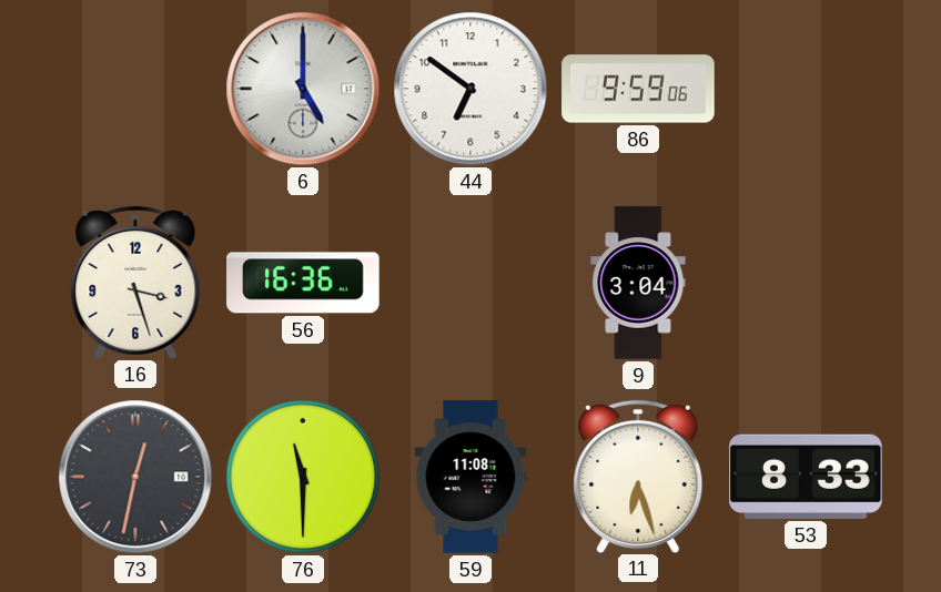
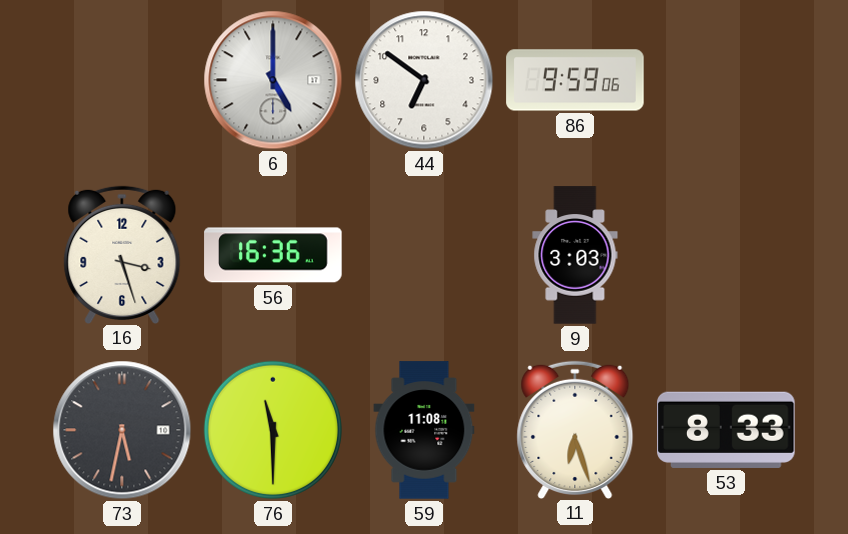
9: 3:04 -> 3:03 (575, 255)
73: 12:32 -> 5:32 (122, 430)
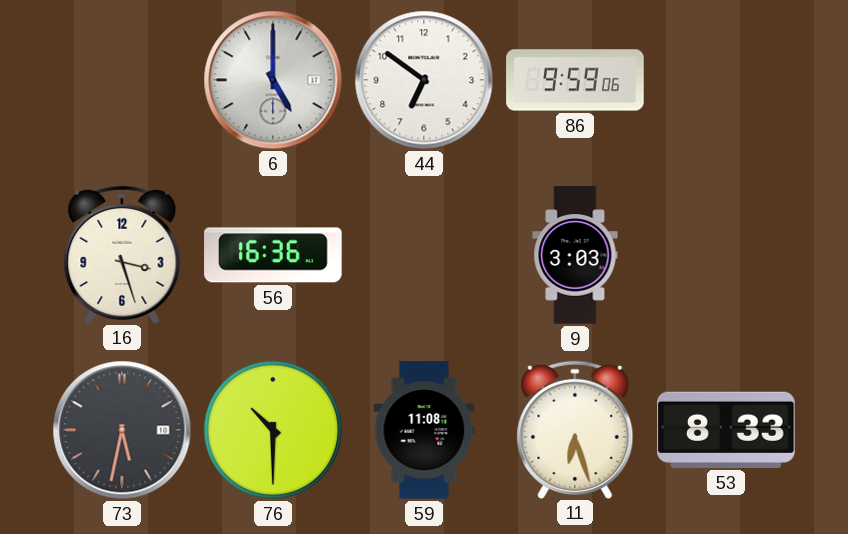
76: 11:30 -> 10:30 (273, 430)
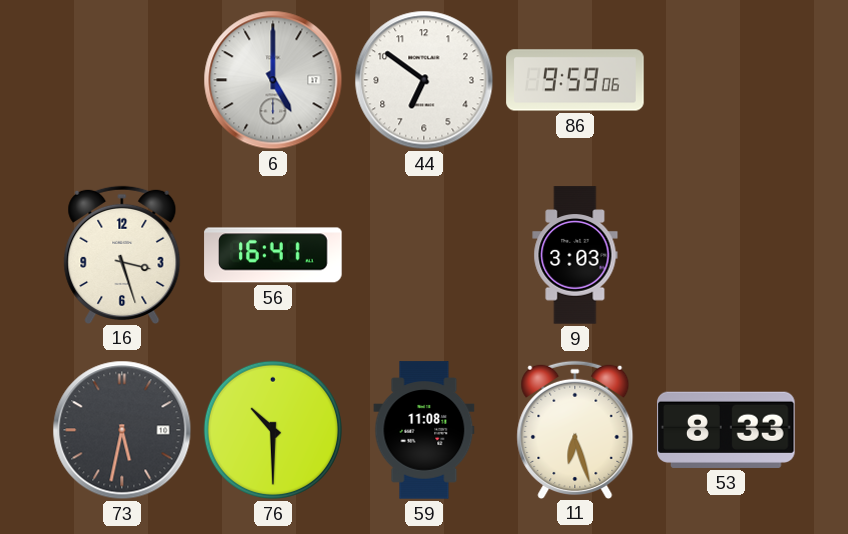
56: 16:36 -> 16:41 (273, 255)
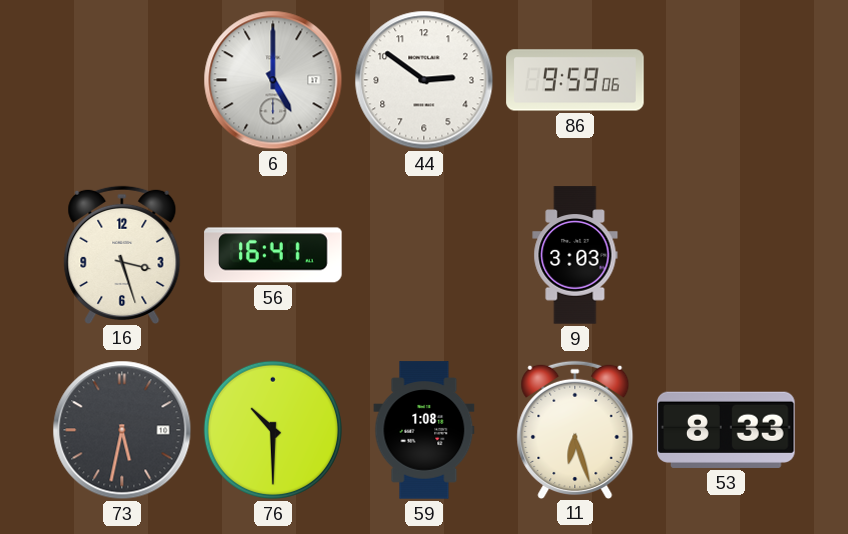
44: 6:51 -> 2:51 (424, 80)
59: 11:08 -> 1:08 (424, 430)
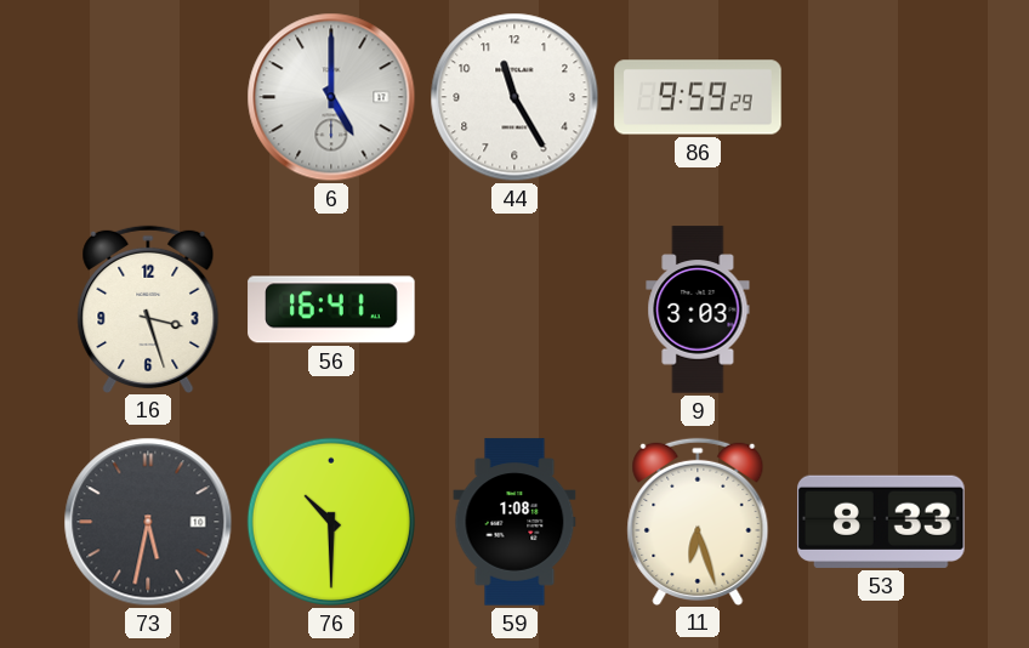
44: 2:51 -> 11:25 (514, 97)
86: 9:59:06 -> 9:59:29 (698, 97)
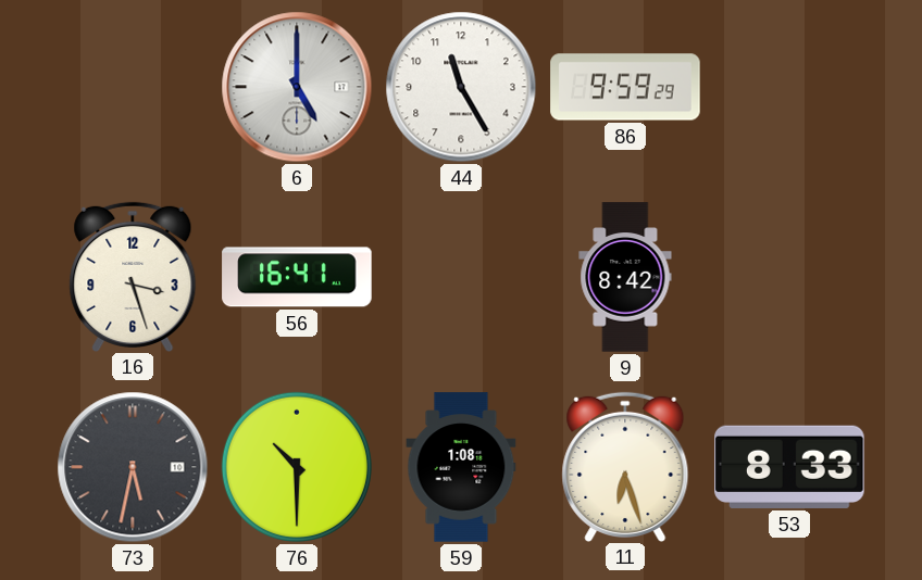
9: 3:03 -> 8:42 (625, 277)
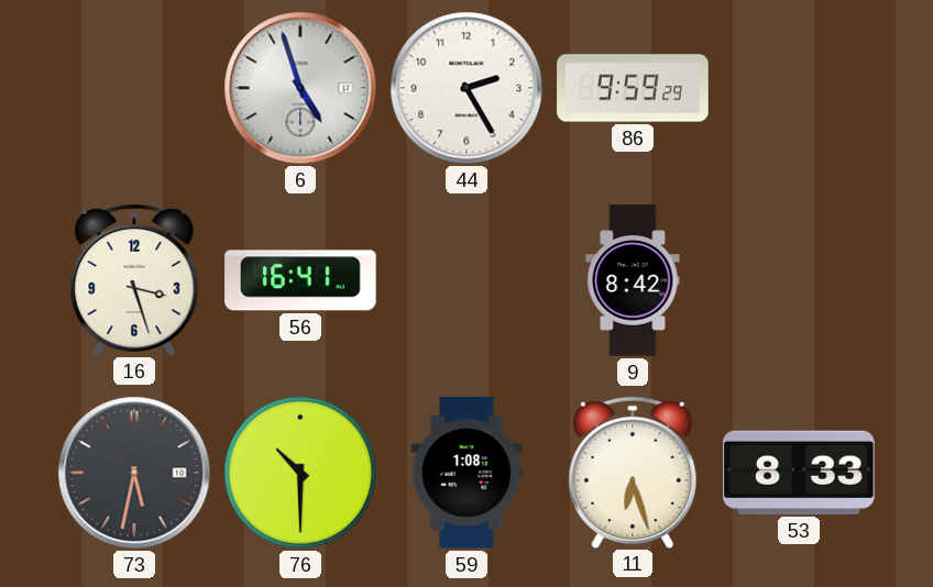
6: 5:00 -> 4:57 (300, 88)
44: 11:25 -> 2:25 (466, 88)
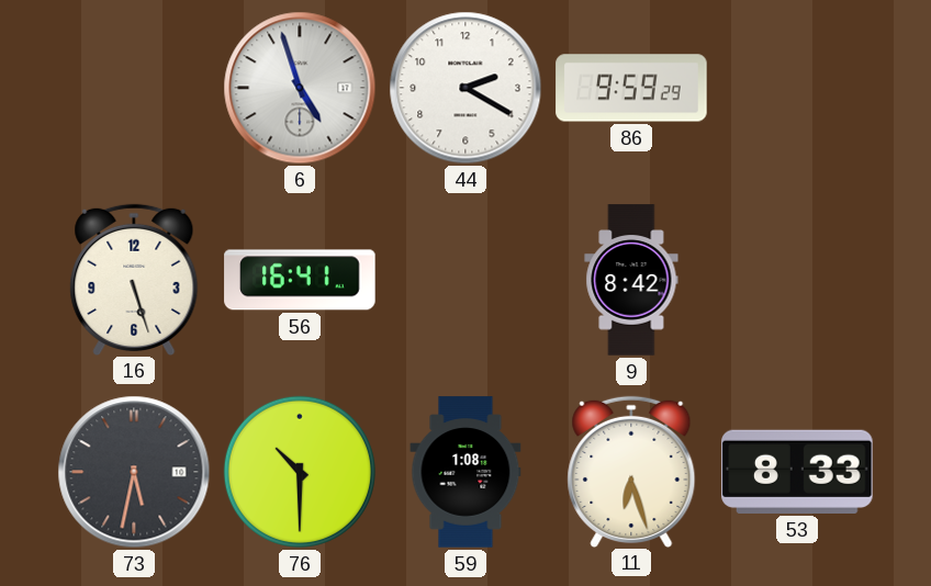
44: 2:25 -> 2:20 (466, 88)
16: 3:27 -> 5:27 (134, 279)
